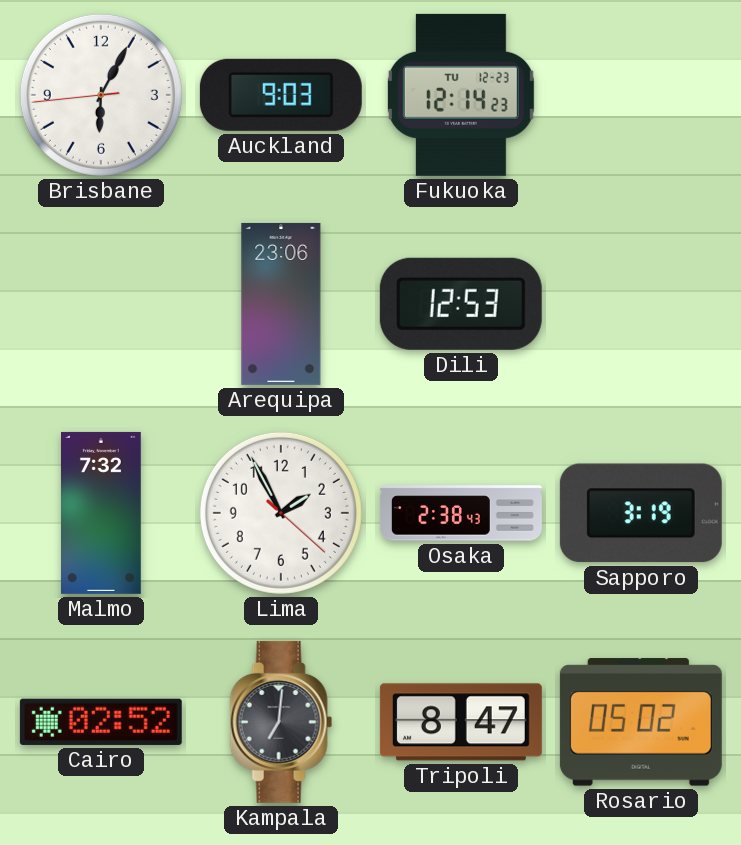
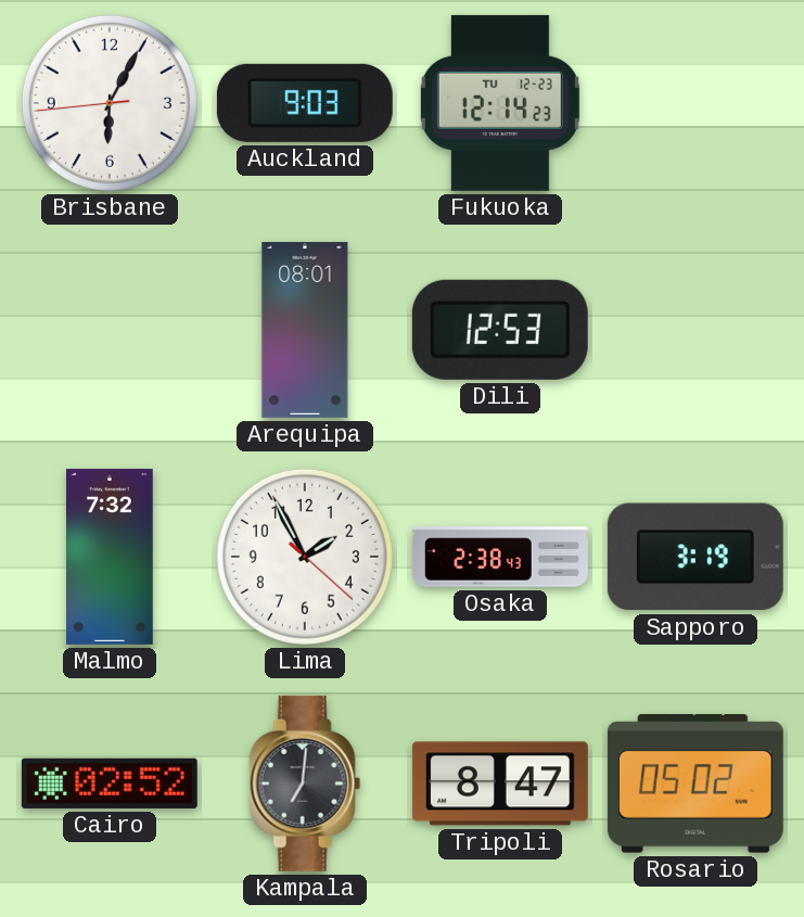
Arequipa: 23:06 -> 08:01 (305, 330)
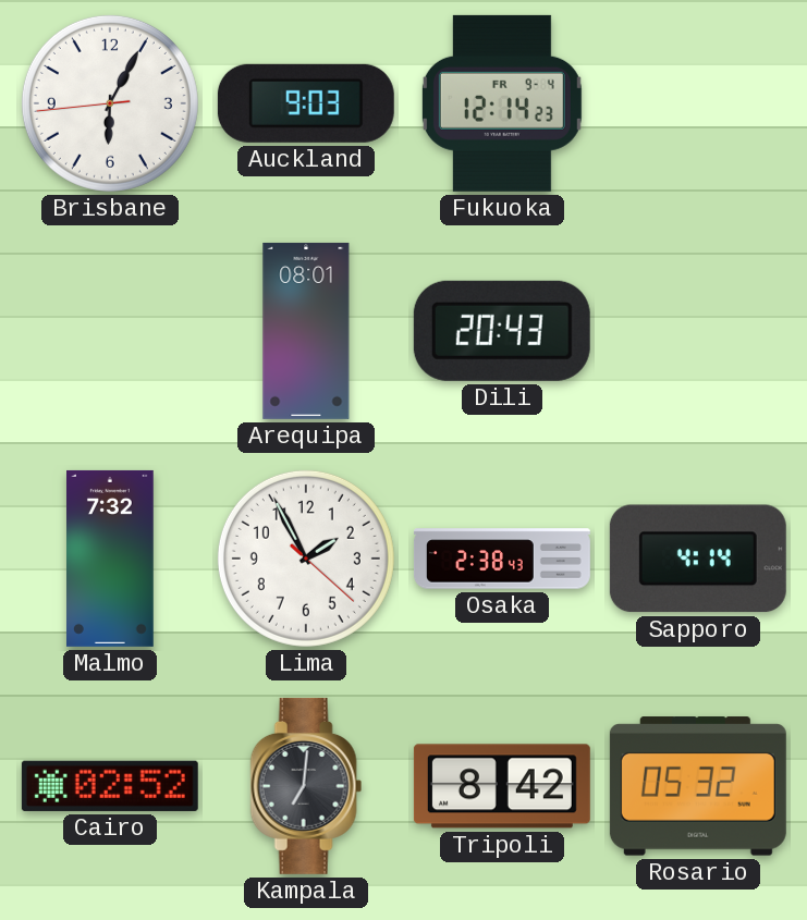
Fukuoka date: TU 12-23 -> FR 9-4 (502, 103)
Dili: 12:53 -> 20:43 (502, 331)
Sapporo: 3:19 -> 4:14 (698, 559)
Tripoli: 8:47 -> 8:42 (502, 786)
Rosario: 05:02 -> 05:32 (698, 786)
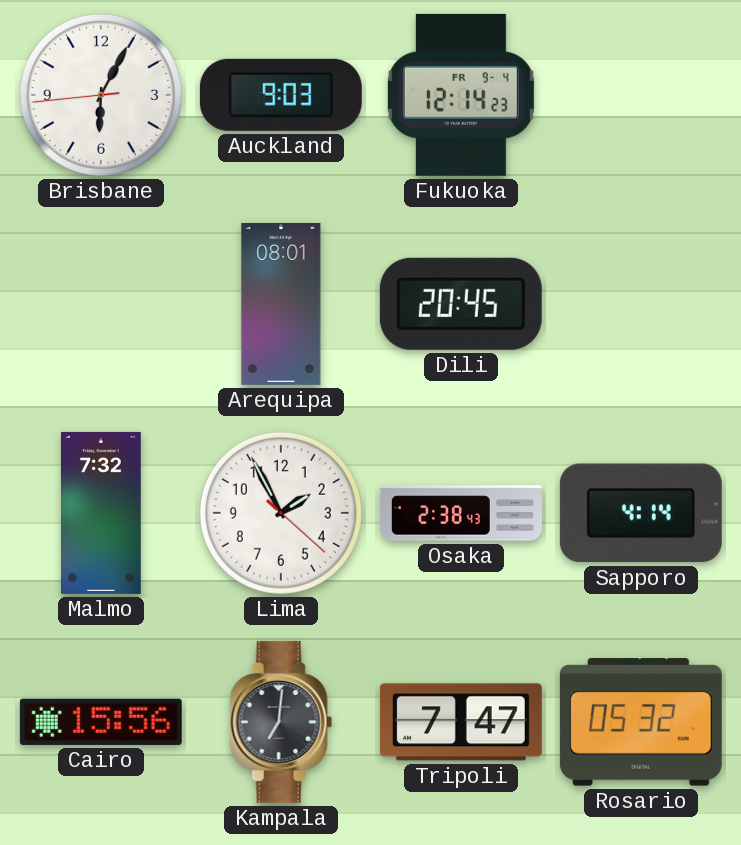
Dili: 20:43 -> 20:45 (461, 304)
Cairo: 02:52 -> 15:56 (101, 722)
Tripoli: 8:42 -> 7:47 (461, 722)
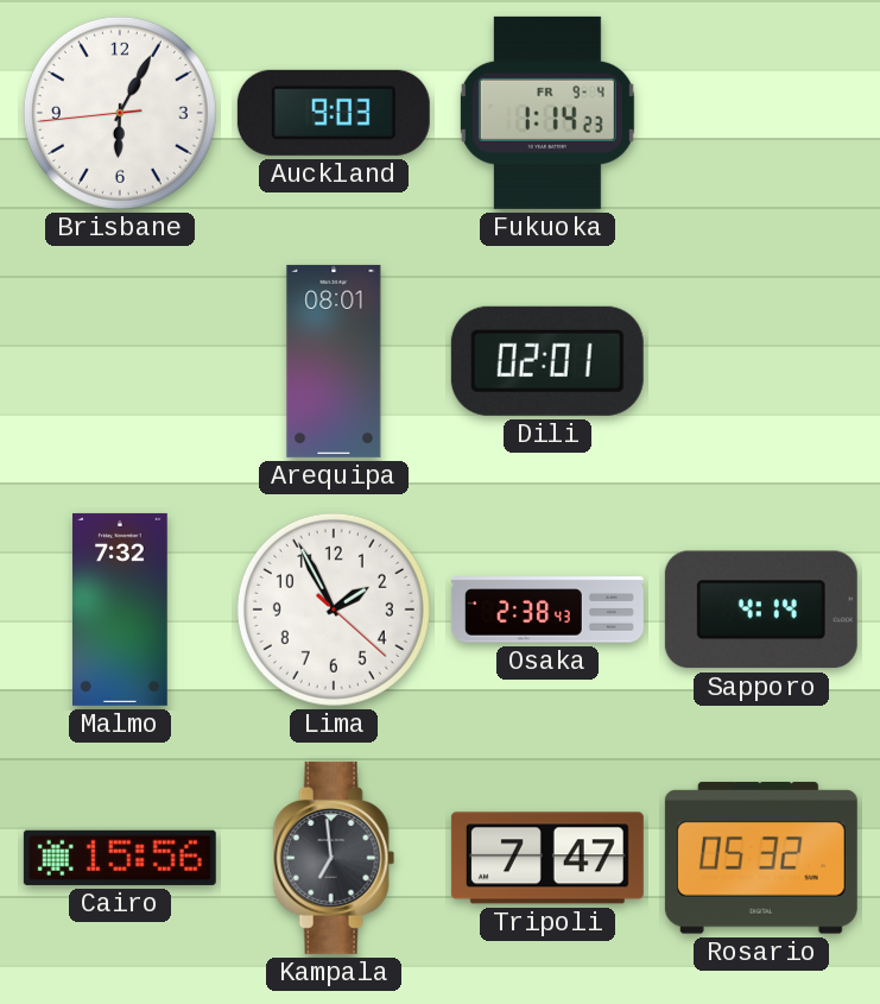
Fukuoka: 12:14 -> 1:14 (547, 113)
Dili: 20:45 -> 02:01 (547, 361)
Kampala: 7:01 -> 6:59 (334, 858)
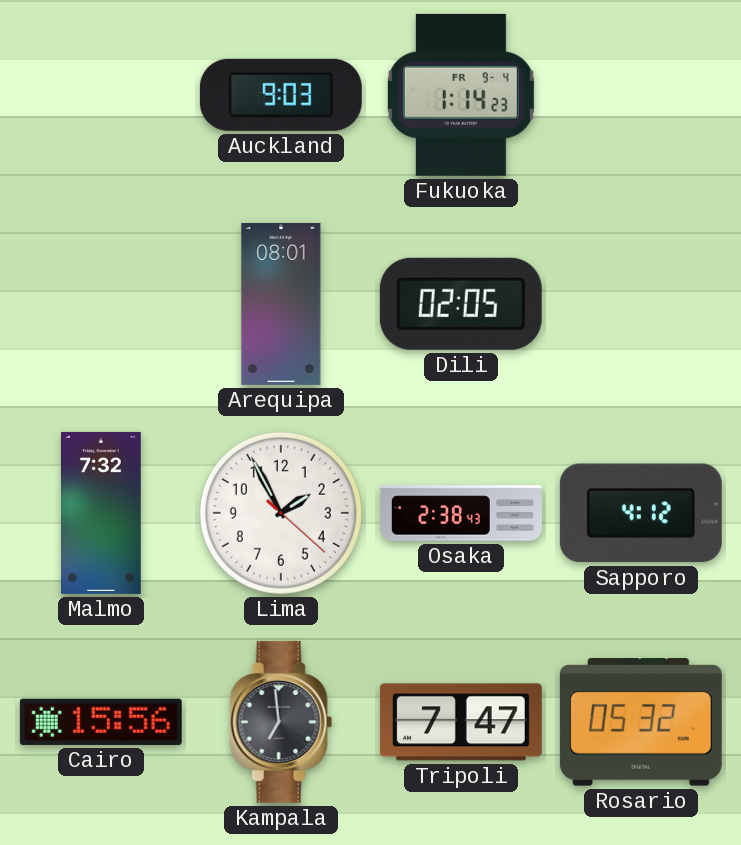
Brisbane: 6:04 -> none (120, 113)
Dili: 02:01 -> 02:05 (461, 304)
Sapporo: 4:14 -> 4:12 (641, 513)
